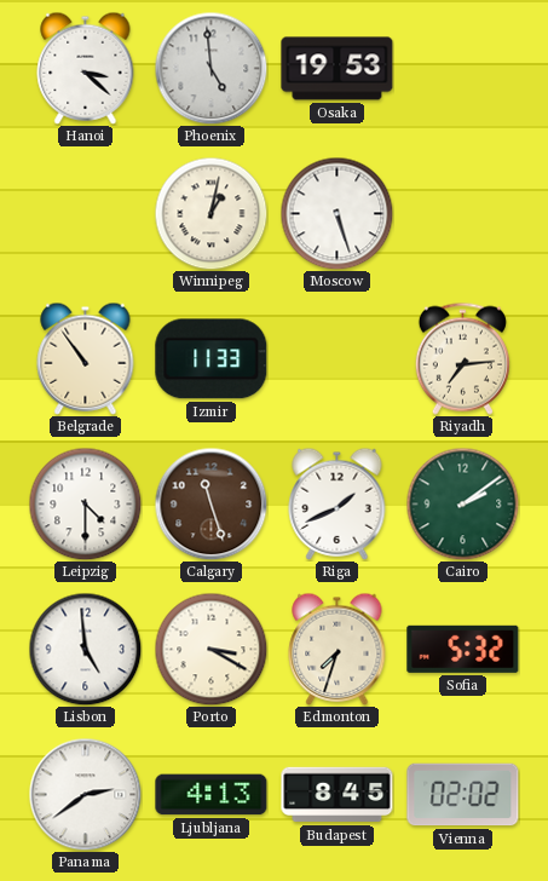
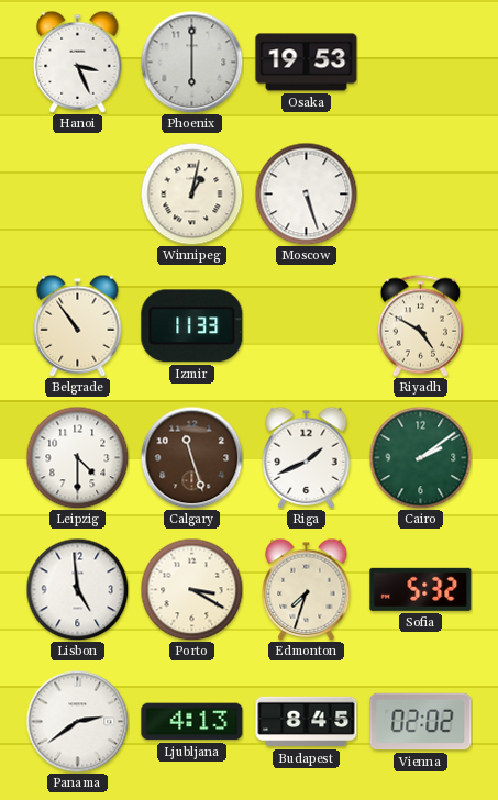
Hanoi: 3:22 -> 3:26 (78, 62)
Phoenix: 4:59 -> 6:00 (191, 62)
Riyadh: 7:14 -> 4:50 (420, 325)
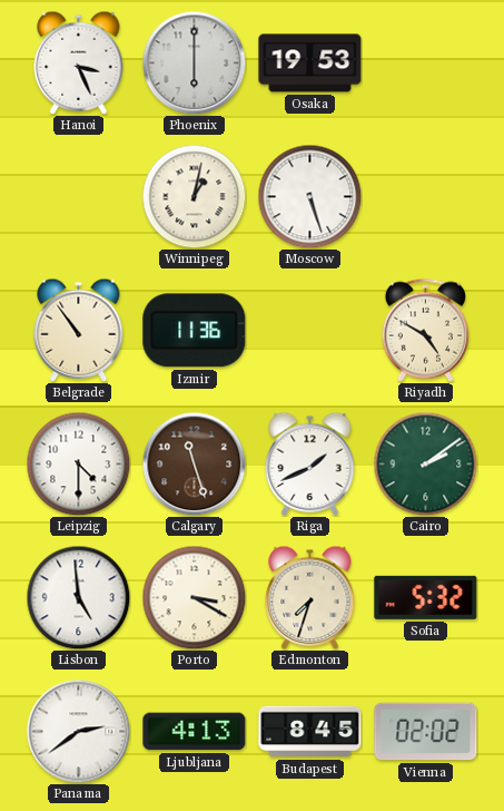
Izmir: 11:33 -> 11:36 (195, 331)
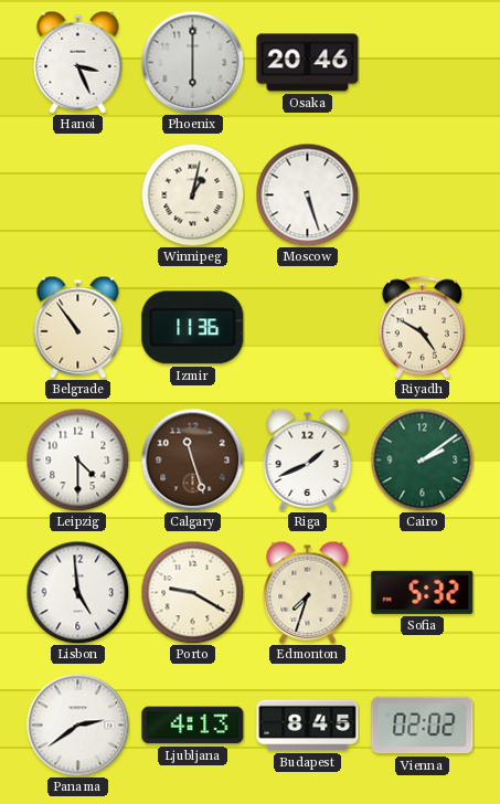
Osaka: 19:53 -> 20:46 (308, 63)
Porto: 3:20 -> 9:20 (192, 592)
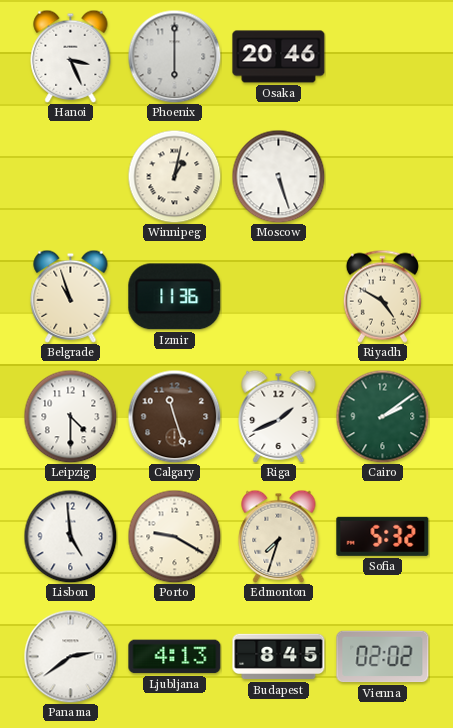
Belgrade: 10:54 -> 10:57 (71, 296)
